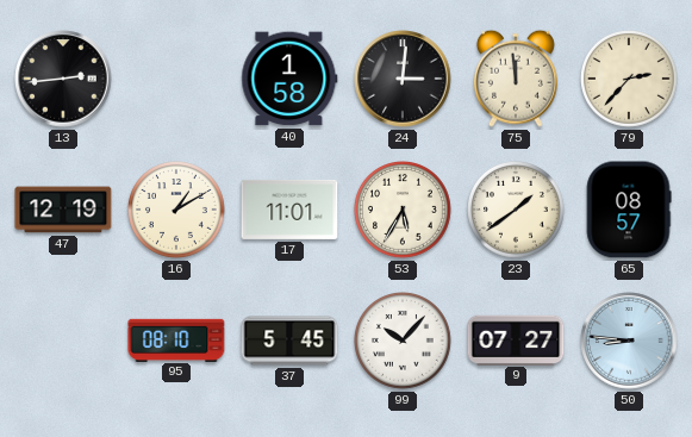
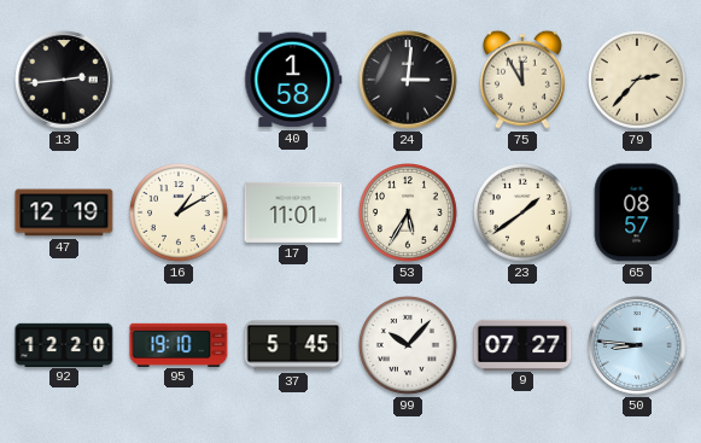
75: 11:59 -> 11:55 (522, 80)
92: none -> 12:20 (64, 344)
95: 08:10 -> 19:10 (179, 344)
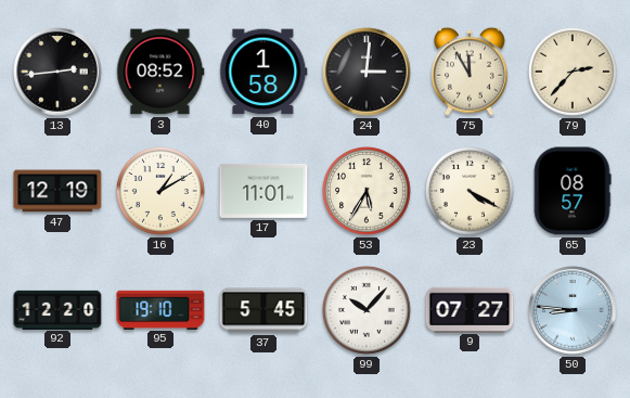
3: none -> 08:52 (160, 72)
23: 1:39 -> 4:20 (471, 192)
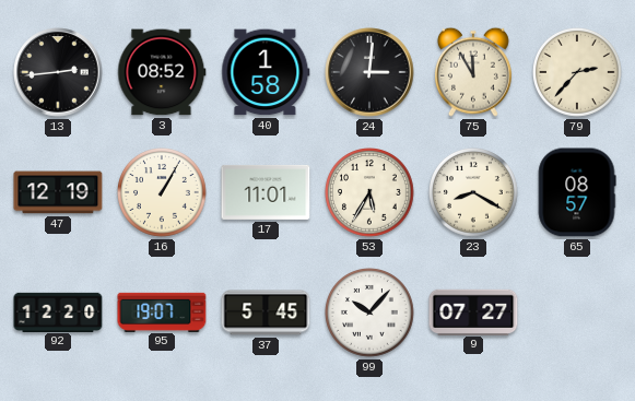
16: 1:10 -> 1:05 (163, 193)
23: 4:20 -> 8:20 (474, 193)
95: 19:10 -> 19:07 (162, 311)
50: 8:46 -> none (573, 310)
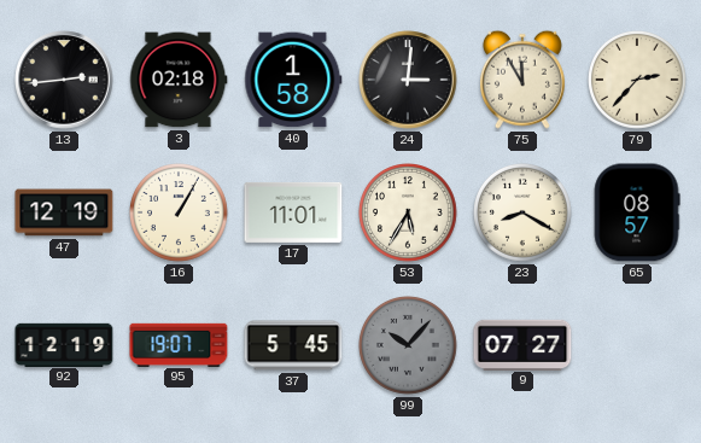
3: 08:52 -> 02:18 (179, 80)
92: 12:20 -> 12:19 (64, 344)
99 dial: white -> grey (409, 346)
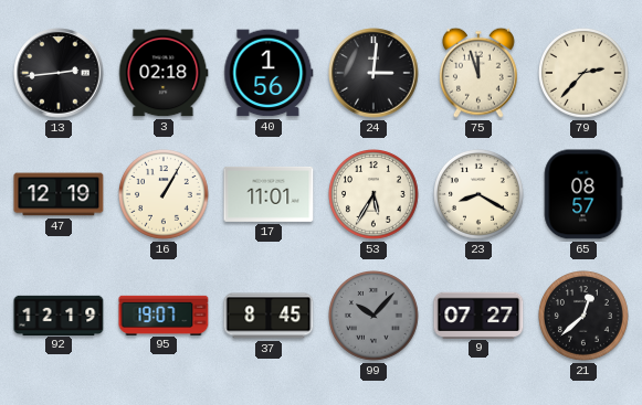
40: 1:58 -> 1:56 (269, 73)
75: 11:55 -> 11:57 (478, 73)
37: 5:45 -> 8:45 (269, 316)
21: none -> 12:38 (585, 317)
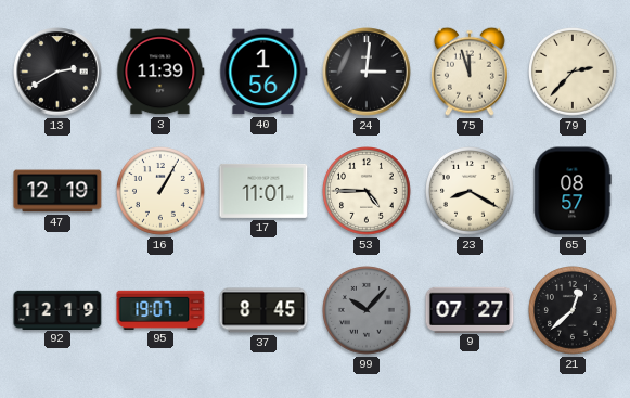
13: 2:44 -> 2:40 (57, 72)
3: 02:18 -> 11:39 (160, 72)
53: 5:35 -> 4:45 (368, 192)
